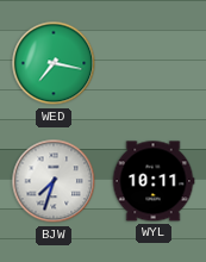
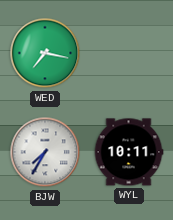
BJW: 7:33 -> 7:35 (45, 152)
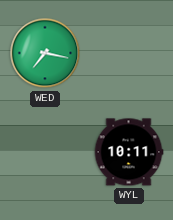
BJW: 7:35 -> none (45, 152)
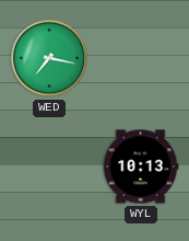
WYL: 10:11 -> 10:13 (141, 167)
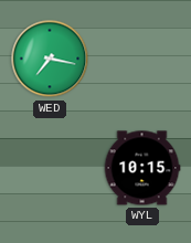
WYL: 10:13 -> 10:15 (142, 168)
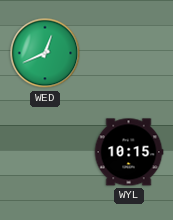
WED: 7:17 -> 12:41 (45, 53)
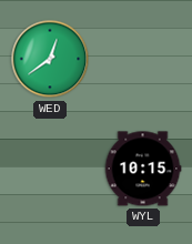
WED: 12:41 -> 12:39 (50, 59)
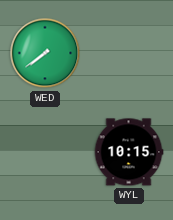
WED: 12:39 -> 7:39 (45, 53)
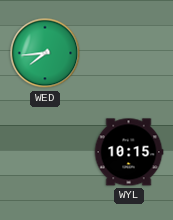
WED: 7:39 -> 7:44 (45, 53)
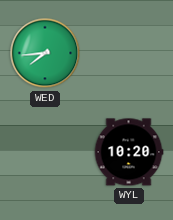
WYL: 10:15 -> 10:20 (129, 152)
